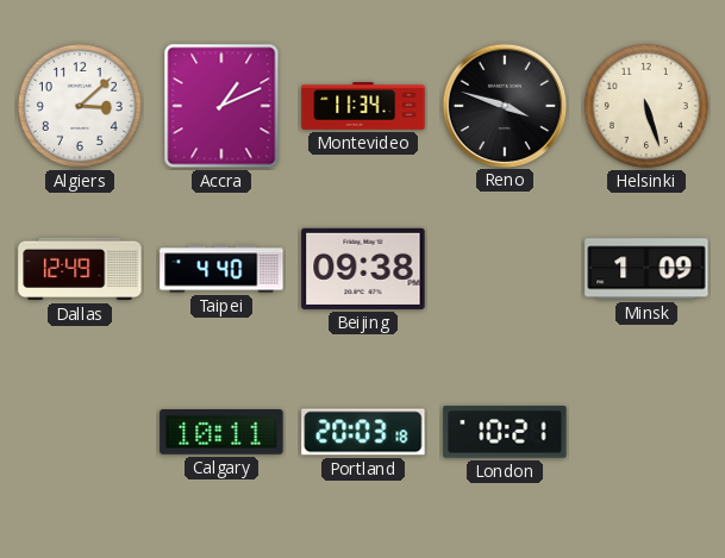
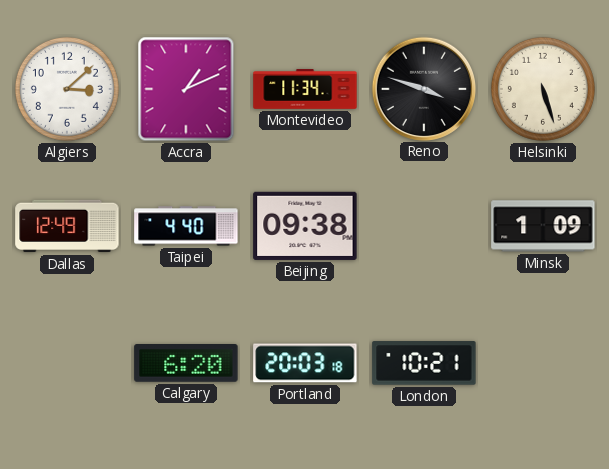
Calgary: 10:11 -> 6:20 (186, 363)
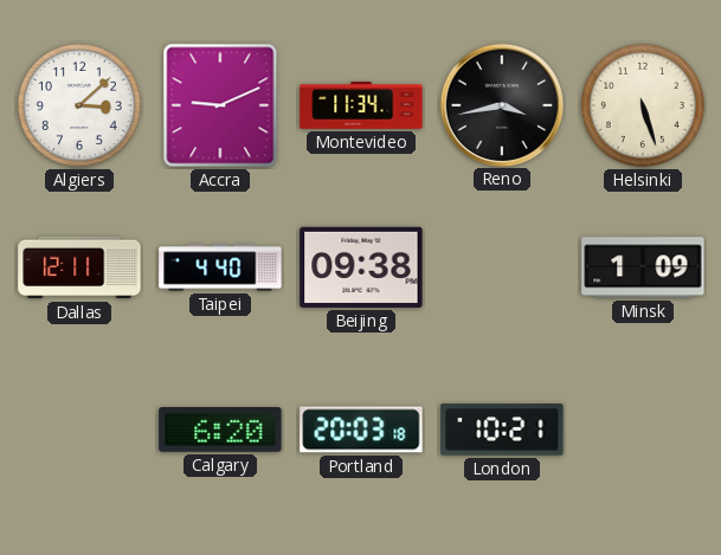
Accra: 1:11 -> 9:11 (220, 105)
Reno: 3:48 -> 3:43 (501, 104)
Dallas: 12:49 -> 12:11 (79, 267)
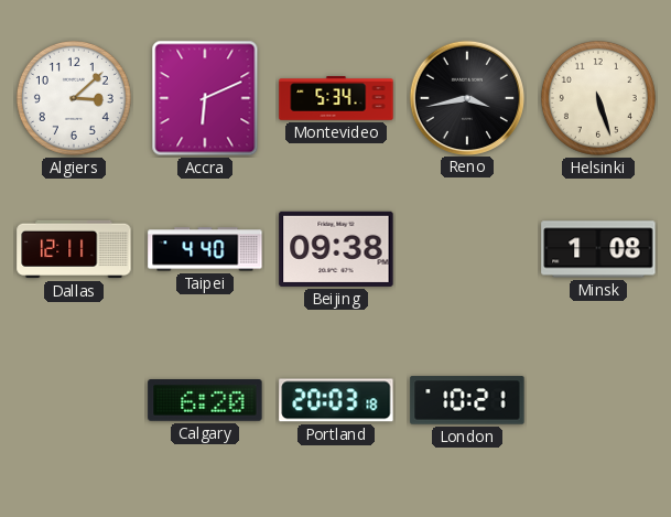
Accra: 9:11 -> 6:11 (205, 98)
Montevideo: 11:34 -> 5:34 (336, 98)
Minsk: 1:09 -> 1:08 (598, 249)
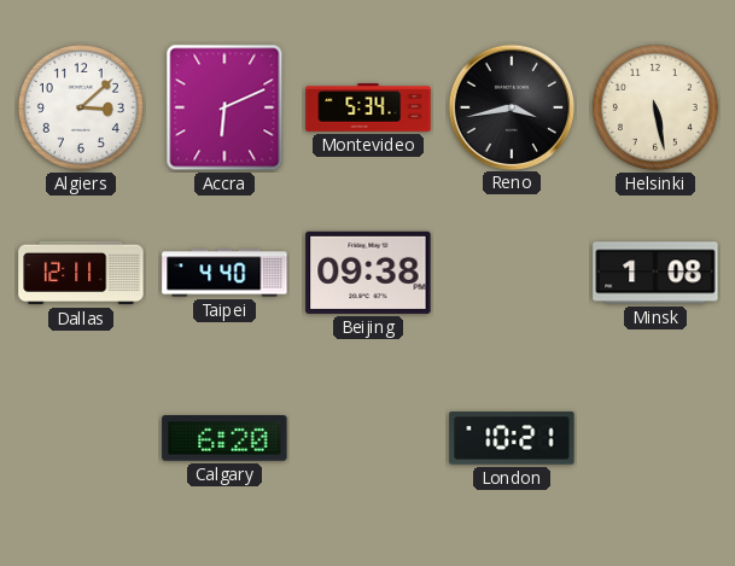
Helsinki: 5:27 -> 5:28 (655, 107)
Portland: 20:03 -> none (336, 400)
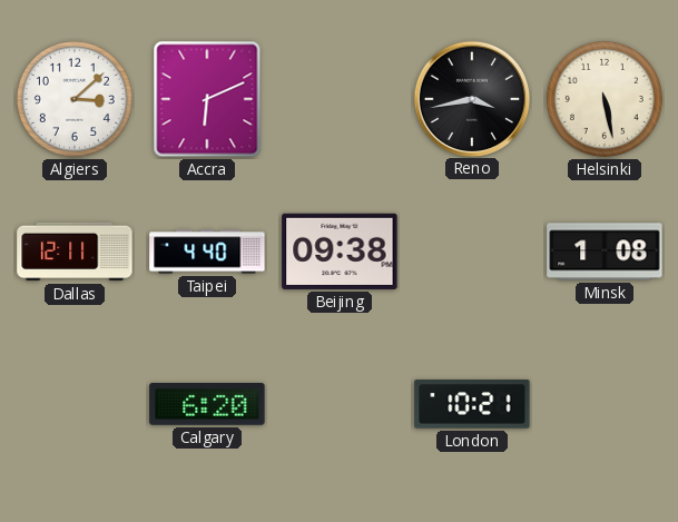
Montevideo: 5:34 -> none (368, 107)
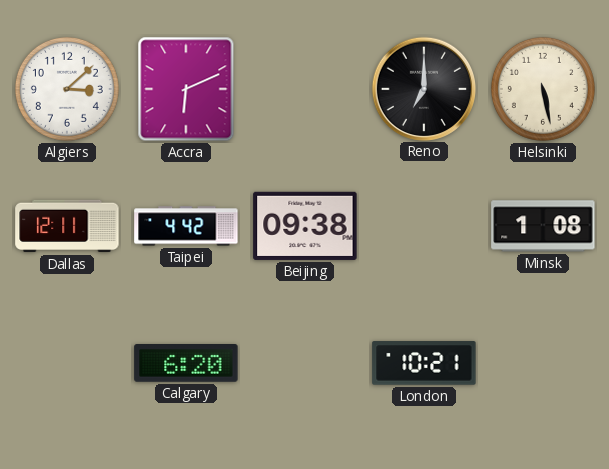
Reno: 3:43 -> 7:00 (423, 88)
Taipei: 4:40 -> 4:42 (186, 226)
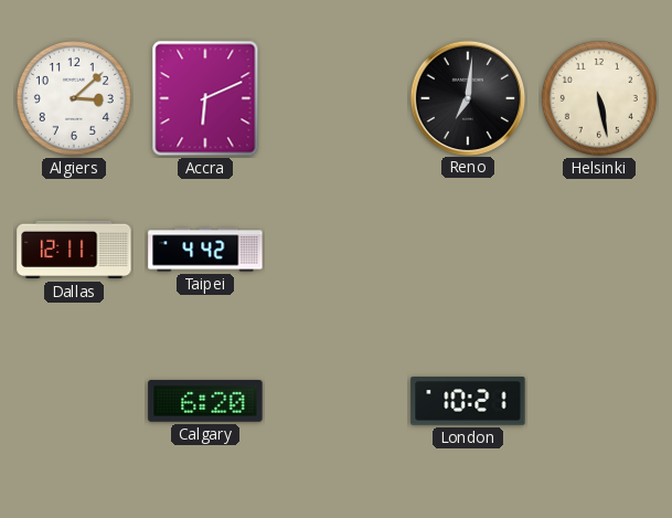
Reno: 7:00 -> 7:01 (467, 97)
Beijing: 09:38 -> none (305, 226)
Minsk: 1:08 -> none (543, 226)
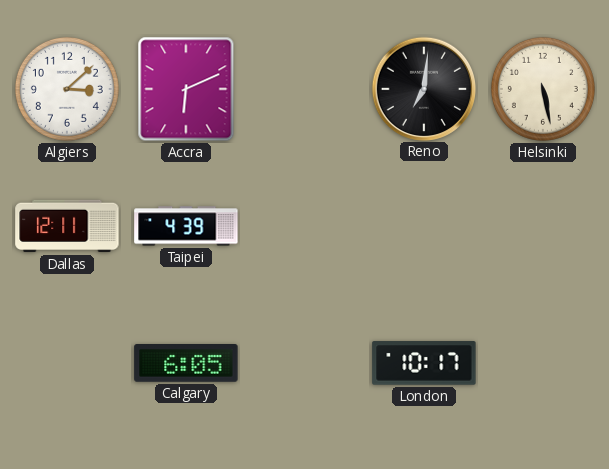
Taipei: 4:42 -> 4:39 (186, 226)
Calgary: 6:20 -> 6:05 (186, 363)
London: 10:21 -> 10:17 (424, 363)
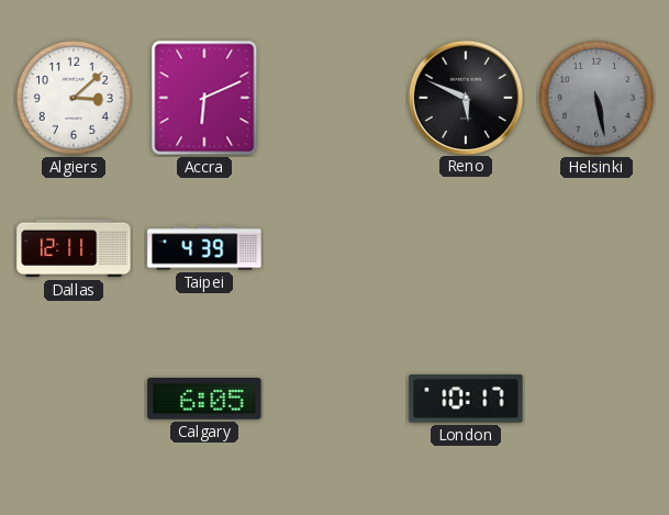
Reno: 7:01 -> 5:49 (465, 97)
Helsinki dial: cream -> grey (596, 98)
